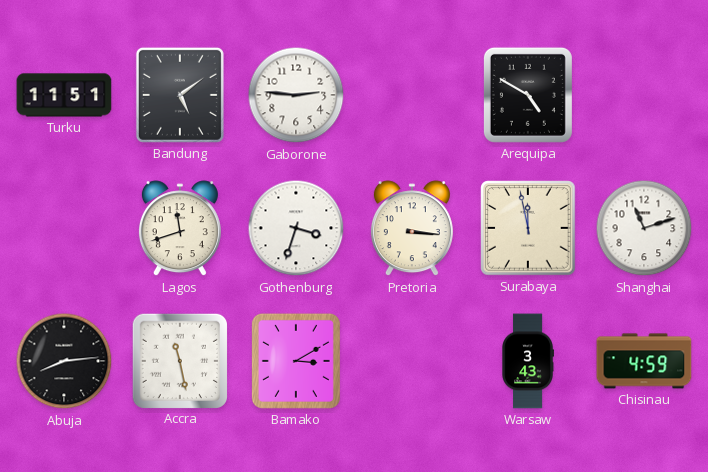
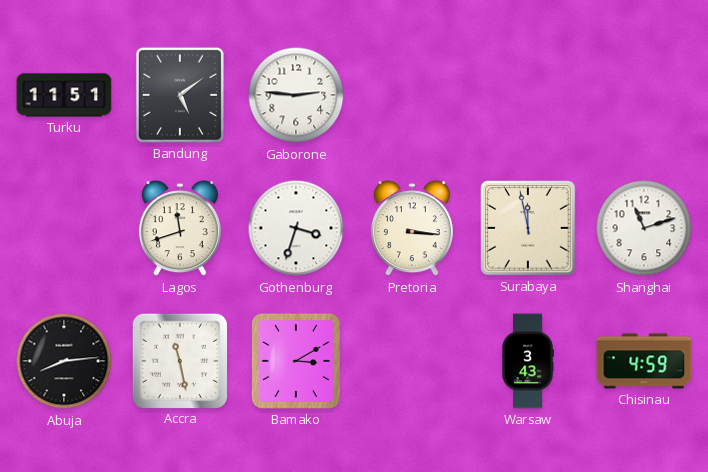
Arequipa: 4:50 -> none (528, 95)
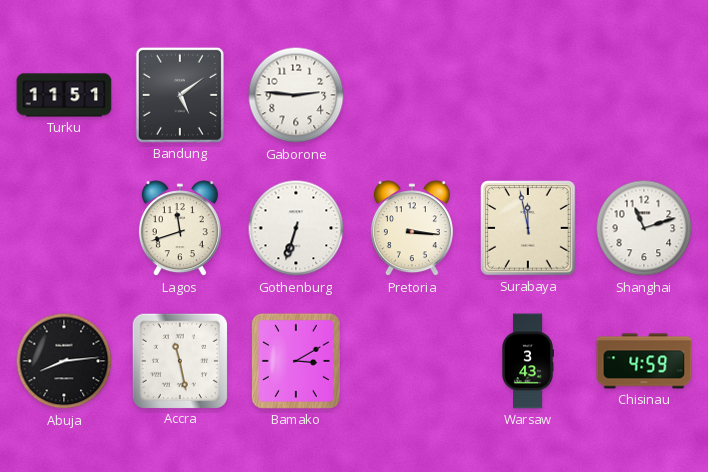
Gothenburg: 3:33 -> 6:33 (296, 228)
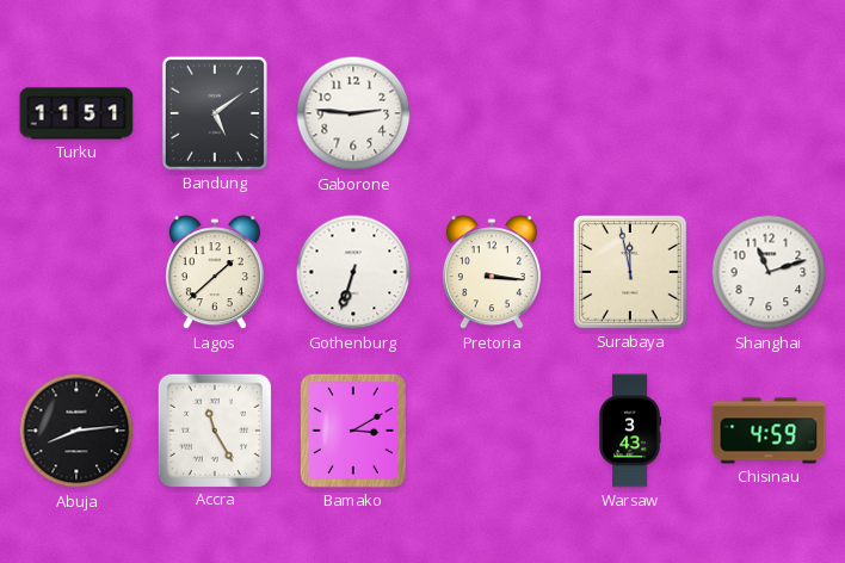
Lagos: 11:42 -> 1:38 (215, 273)
Accra: 11:28 -> 11:25 (214, 429)
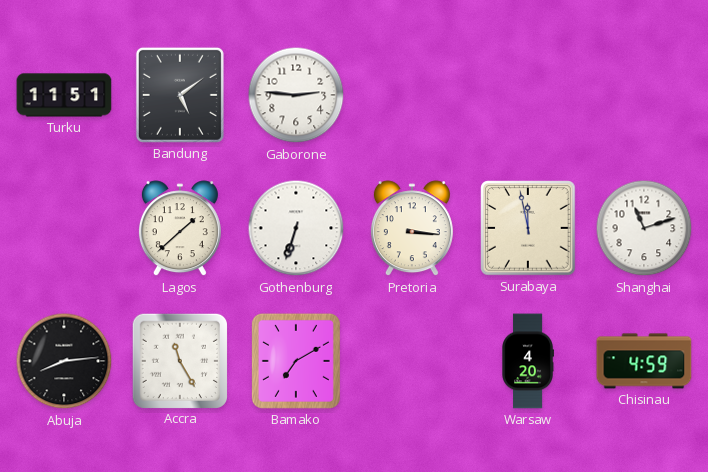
Bamako: 3:10 -> 7:10 (296, 361)
Warsaw: 3:43 -> 4:20 (528, 361)
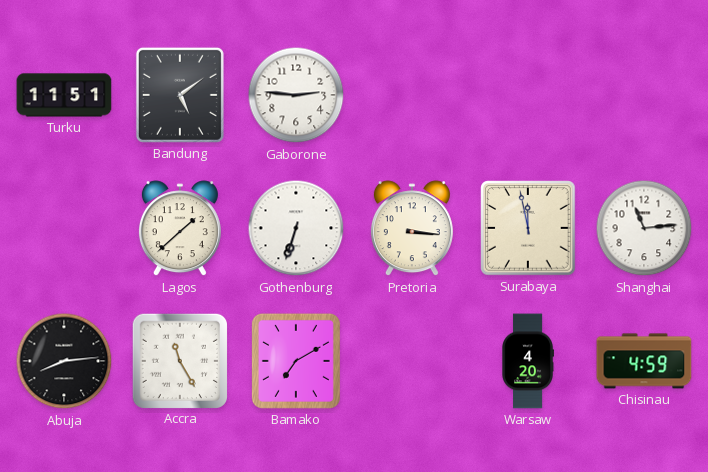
Shanghai: 11:12 -> 11:14 (644, 228)
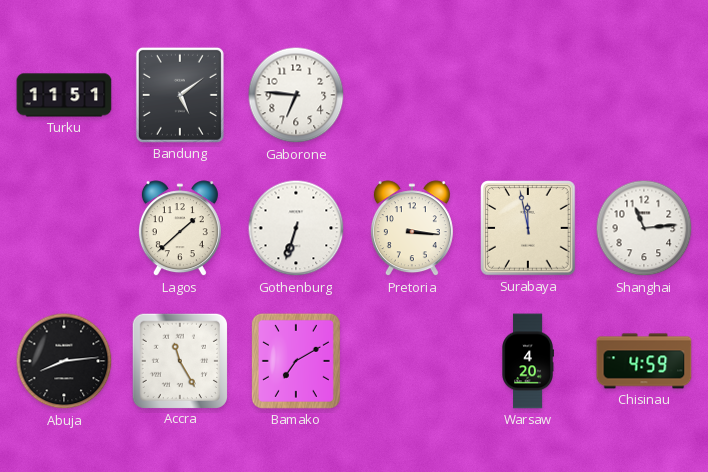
Gaborone: 2:46 -> 6:46 (296, 95)
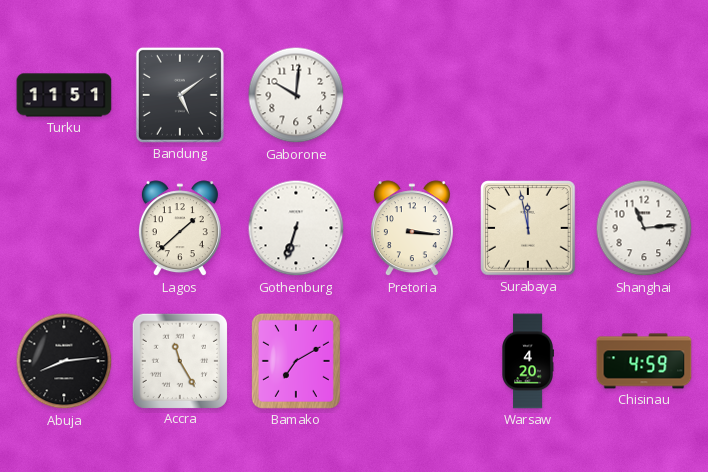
Gaborone: 6:46 -> 10:01 (296, 95)
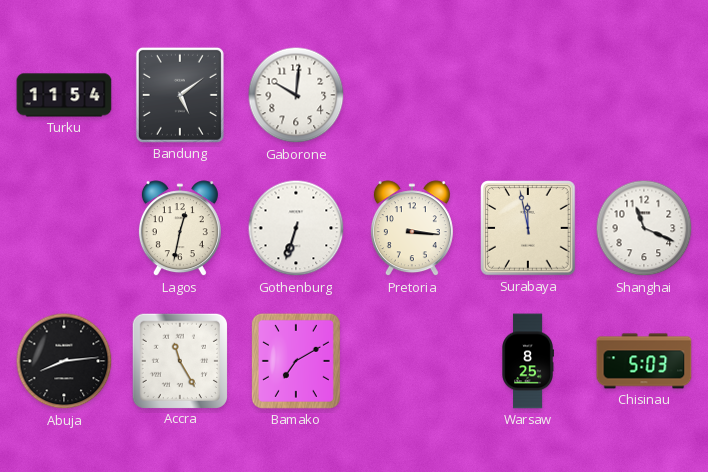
Turku: 11:51 -> 11:54 (64, 95)
Lagos: 1:38 -> 12:32 (180, 229)
Shanghai: 11:14 -> 11:19 (644, 228)
Warsaw: 4:20 -> 8:25 (528, 361)
Chisinau: 4:59 -> 5:03 (644, 361)
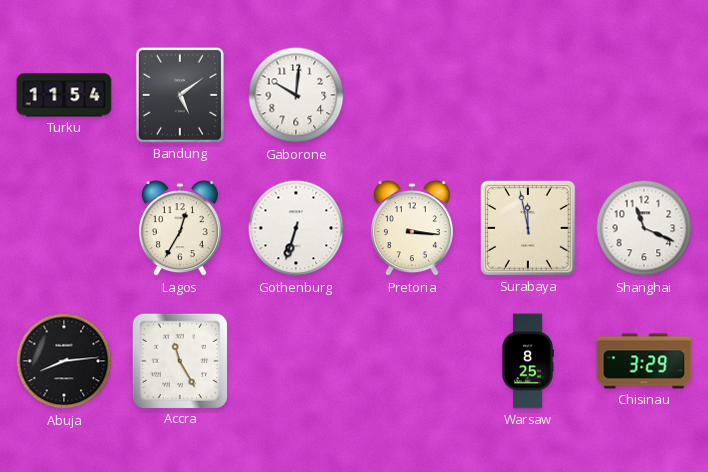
Lagos: 12:32 -> 12:35 (180, 229)
Bamako: 7:10 -> none (296, 361)
Chisinau: 5:03 -> 3:29 (644, 361)
